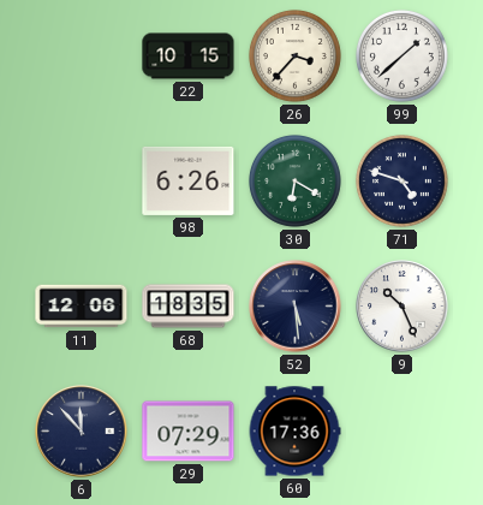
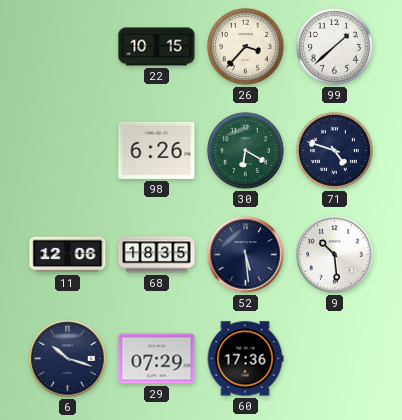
9: 10:26 -> 10:29 (335, 255)
6: 11:53 -> 10:18 (68, 359)
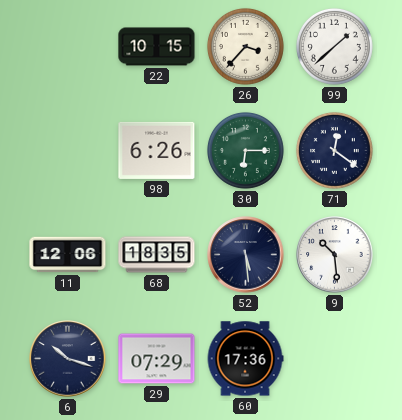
30: 6:20 -> 6:15 (245, 150)
71: 4:48 -> 12:21 (334, 150)
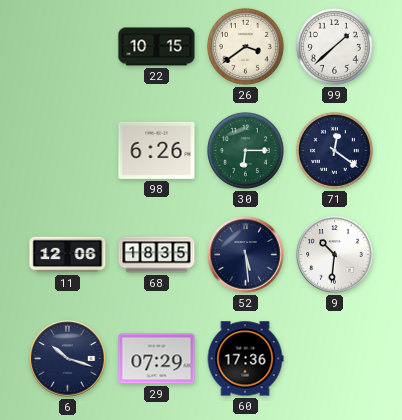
26: 3:37 -> 3:39 (245, 46)
9: 10:29 -> 10:31 (335, 255)
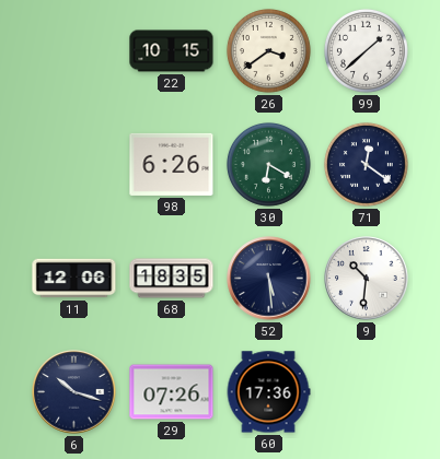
30: 6:15 -> 6:20 (268, 164)
29: 07:29 -> 07:26 (172, 392)
